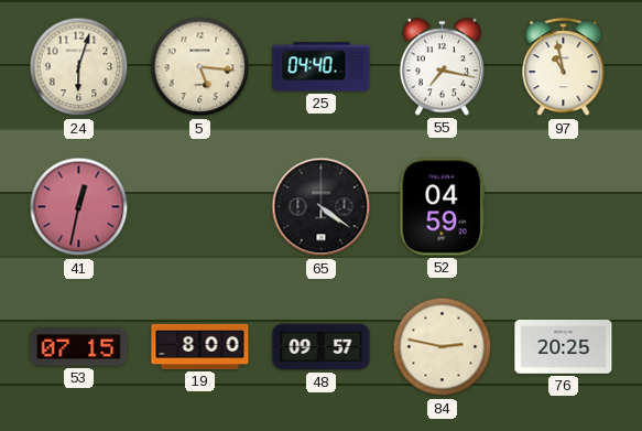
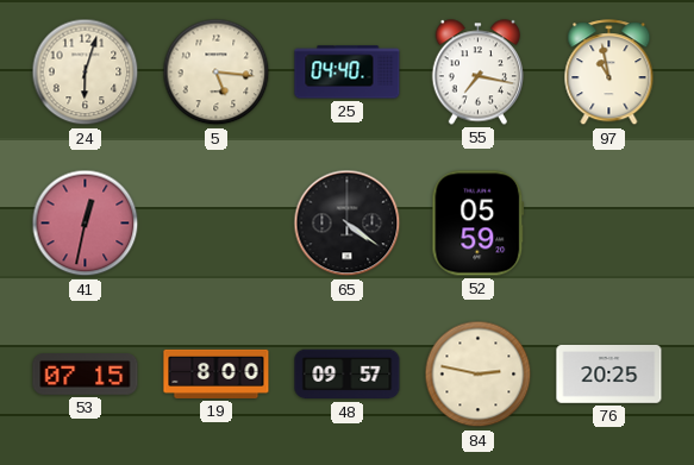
52: 04:59 -> 05:59 (479, 224)
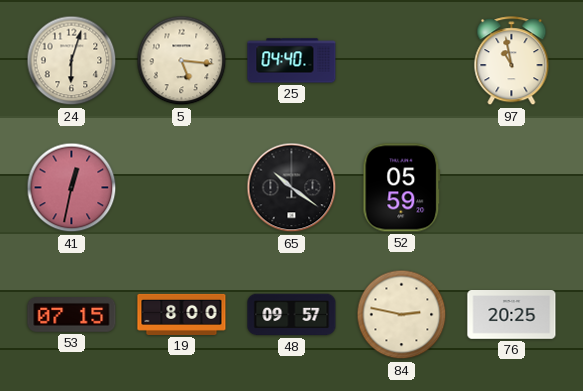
55: 7:17 -> none (479, 73)
65: 4:21 -> 10:21 (292, 188)
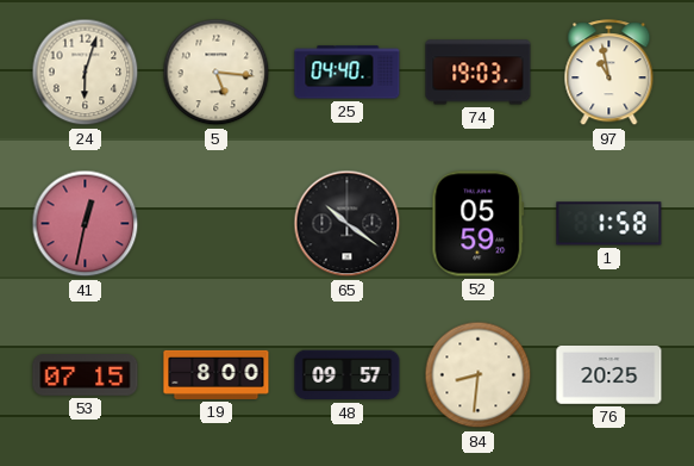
74: none -> 19:03 (479, 73)
1: none -> 1:58 (609, 224)
84: 2:47 -> 8:31 (479, 375)
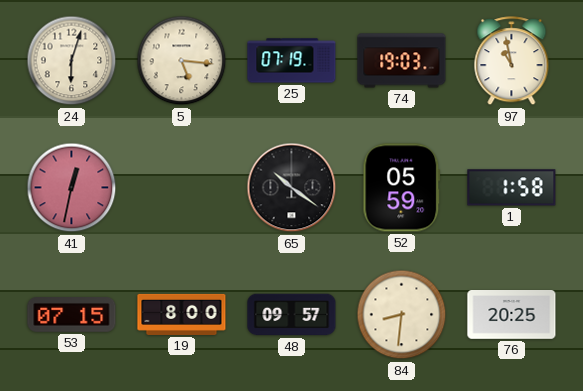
25: 04:40 -> 07:19 (292, 61)
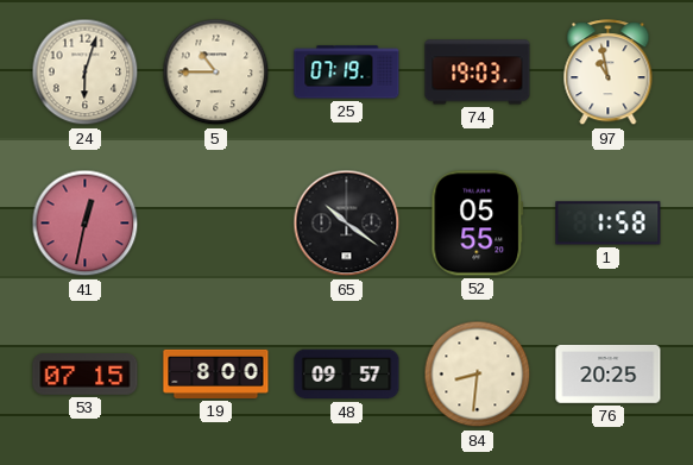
5: 5:16 -> 10:45 (216, 73)
52: 05:59 -> 05:55 (478, 224)
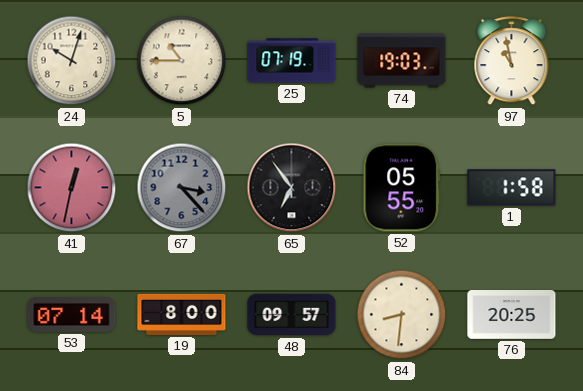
24: 6:03 -> 10:03 (72, 61)
67: none -> 3:23 (182, 188)
65: 10:21 -> 6:54 (292, 188)
53: 07:15 -> 07:14 (72, 315)
